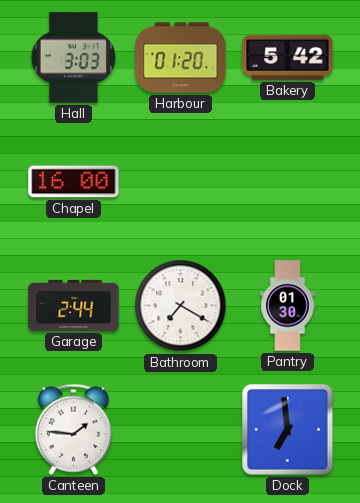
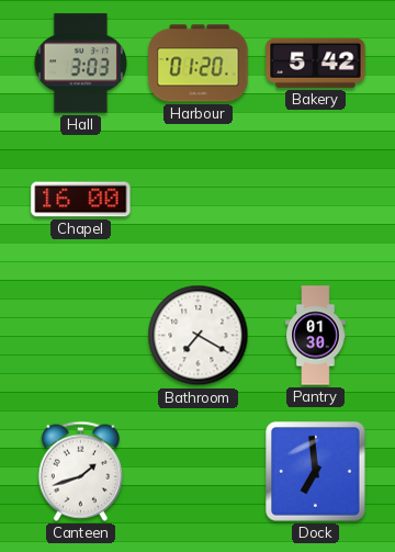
Garage: 2:44 -> none (74, 305)
Canteen: 1:46 -> 1:42 (80, 471)
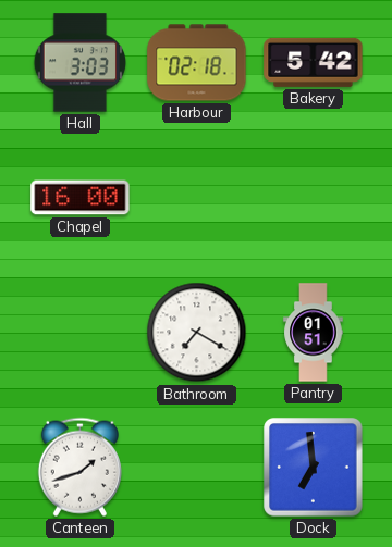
Harbour: 01:20 -> 02:18 (197, 63)
Pantry: 01:30 -> 01:51 (314, 333)
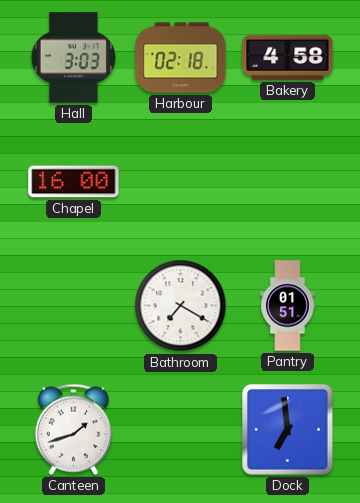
Bakery: 5:42 -> 4:58 (288, 57)
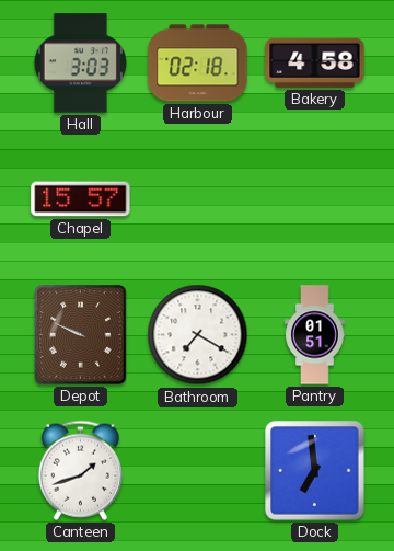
Chapel: 16:00 -> 15:57 (81, 199)
Depot: none -> 9:49 (81, 335)
